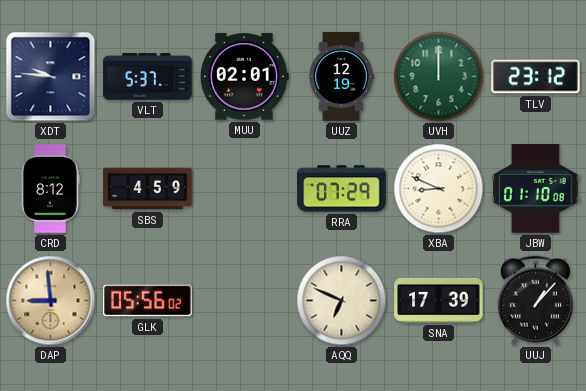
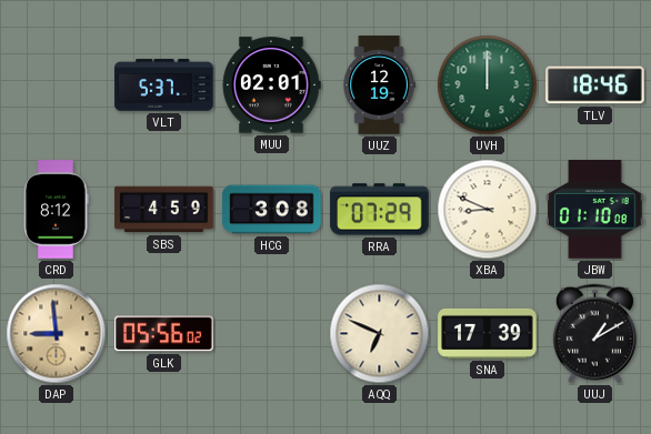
XDT: 9:46 -> none (51, 77)
TLV: 23:12 -> 18:46 (595, 85)
HCG: none -> 3:08 (272, 210)
UUJ: 1:07 -> 1:10 (594, 334)
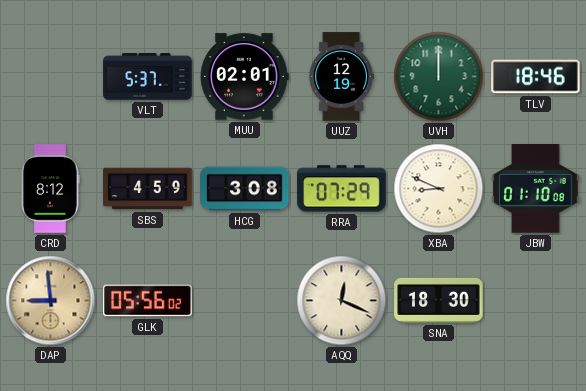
AQQ: 6:49 -> 12:19 (342, 301)
SNA: 17:39 -> 18:30 (439, 300)
UUJ: 1:10 -> none (594, 334)
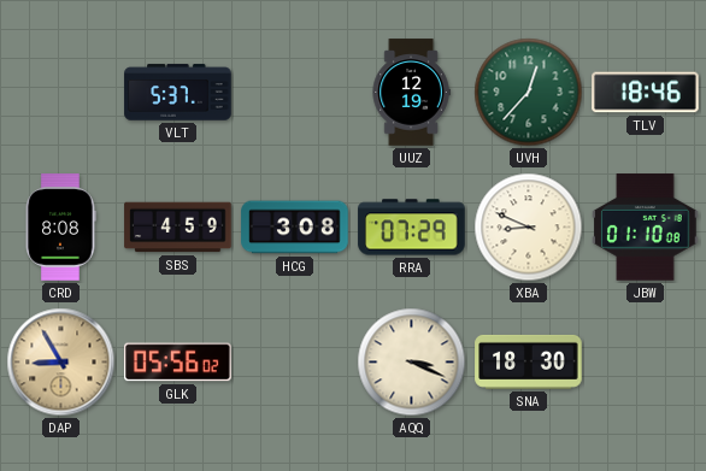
MUU: 02:01 -> none (244, 77)
UVH: 12:00 -> 12:37 (529, 93)
CRD: 8:12 -> 8:08 (60, 228)
DAP: 8:59 -> 8:55 (61, 363)
AQQ: 12:19 -> 3:19 (412, 363)
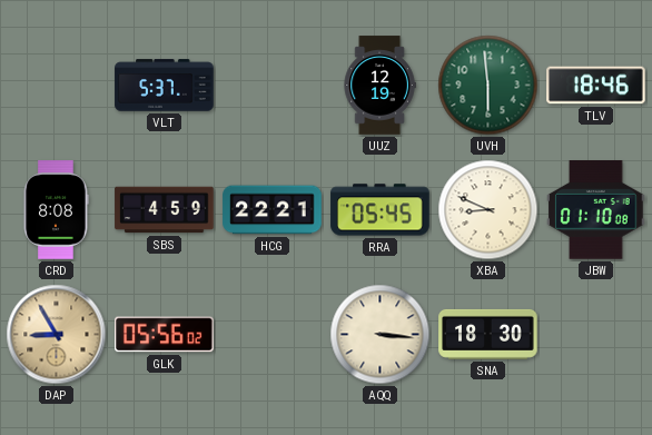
UVH: 12:37 -> 5:59 (488, 86)
HCG: 3:08 -> 22:21 (273, 210)
RRA: 07:29 -> 05:45 (381, 210)
AQQ: 3:19 -> 3:16 (381, 335)
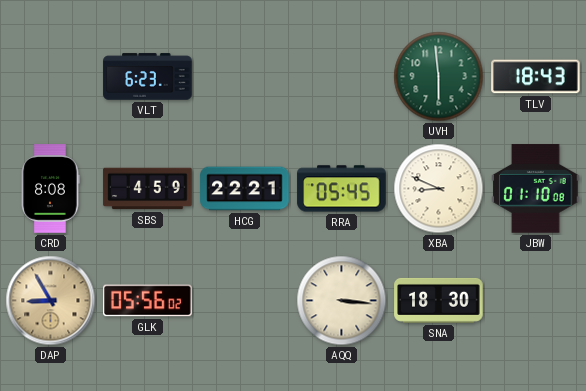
VLT: 5:37 -> 6:23 (148, 77)
UUZ: 12:19 -> none (379, 86)
TLV: 18:46 -> 18:43 (536, 77)
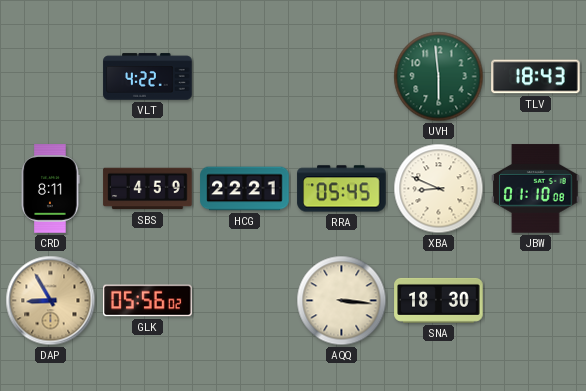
VLT: 6:23 -> 4:22 (148, 77)
CRD: 8:08 -> 8:11 (50, 189)
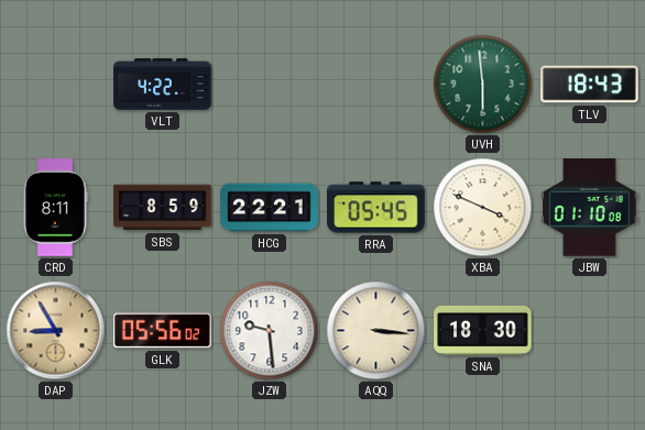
SBS: 4:59 -> 8:59 (163, 208)
XBA: 8:49 -> 3:49 (483, 208)
JZW: none -> 9:29 (270, 331)
